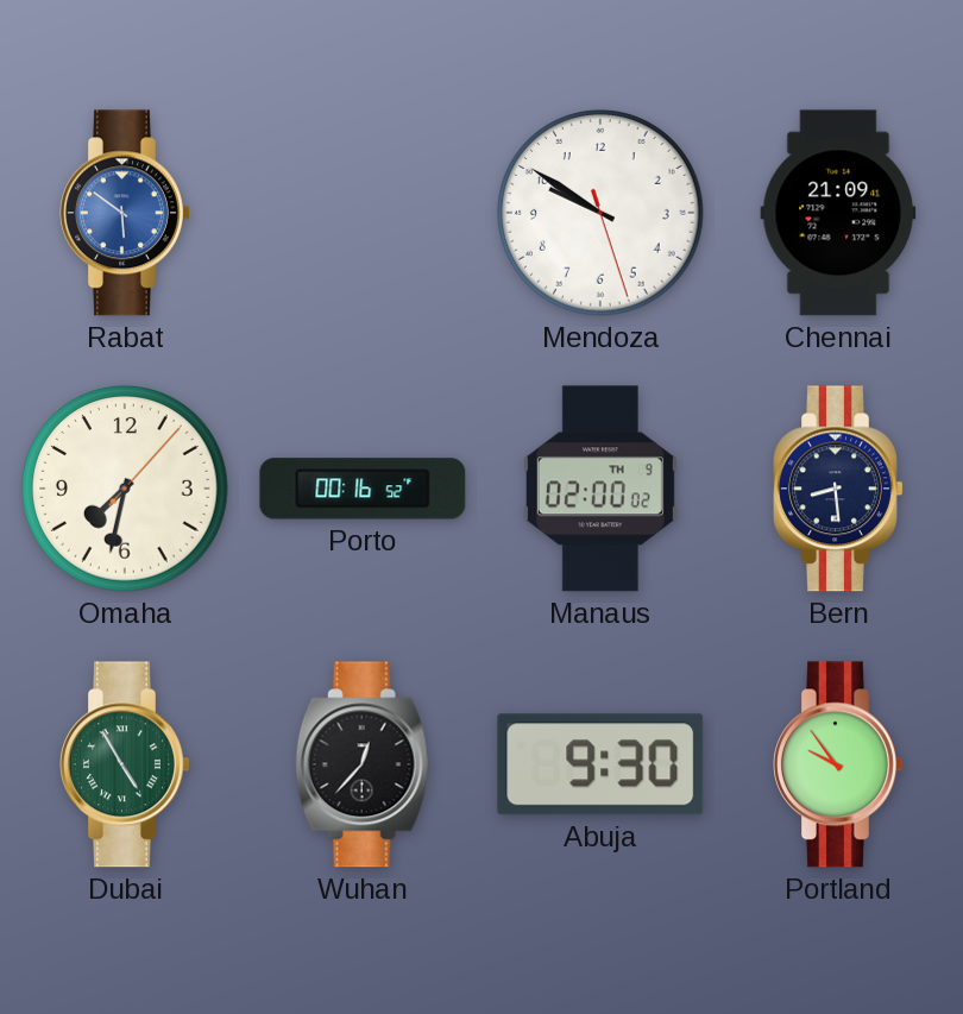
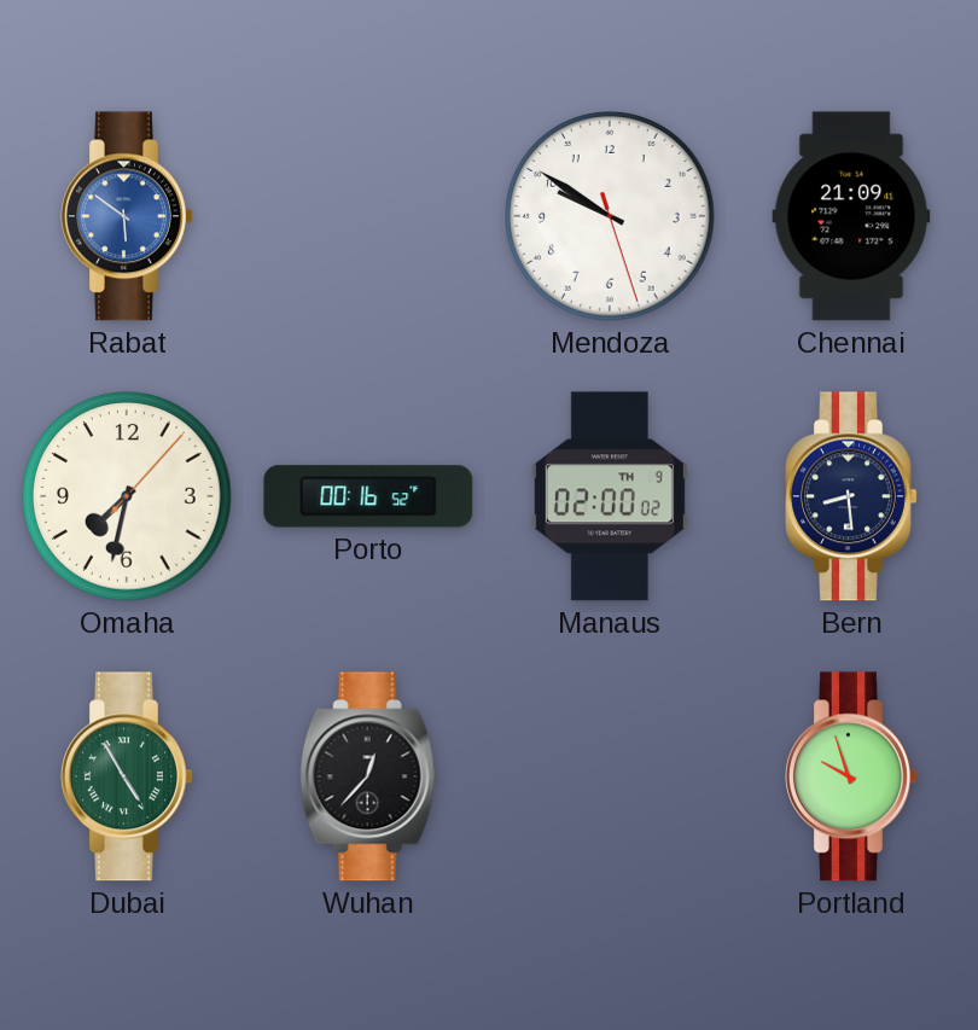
Abuja: 9:30 -> none (600, 764)
Portland: 9:54 -> 9:57 (851, 776)
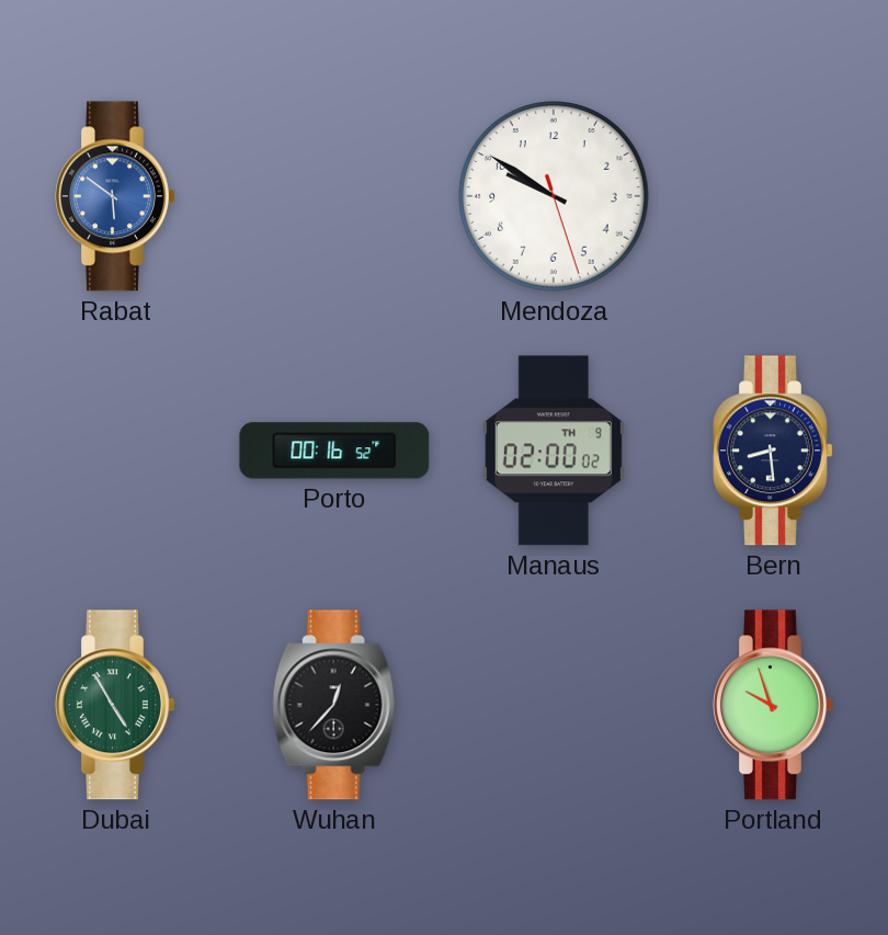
Chennai: 21:09 -> none (851, 216)
Omaha: 7:32 -> none (127, 496)
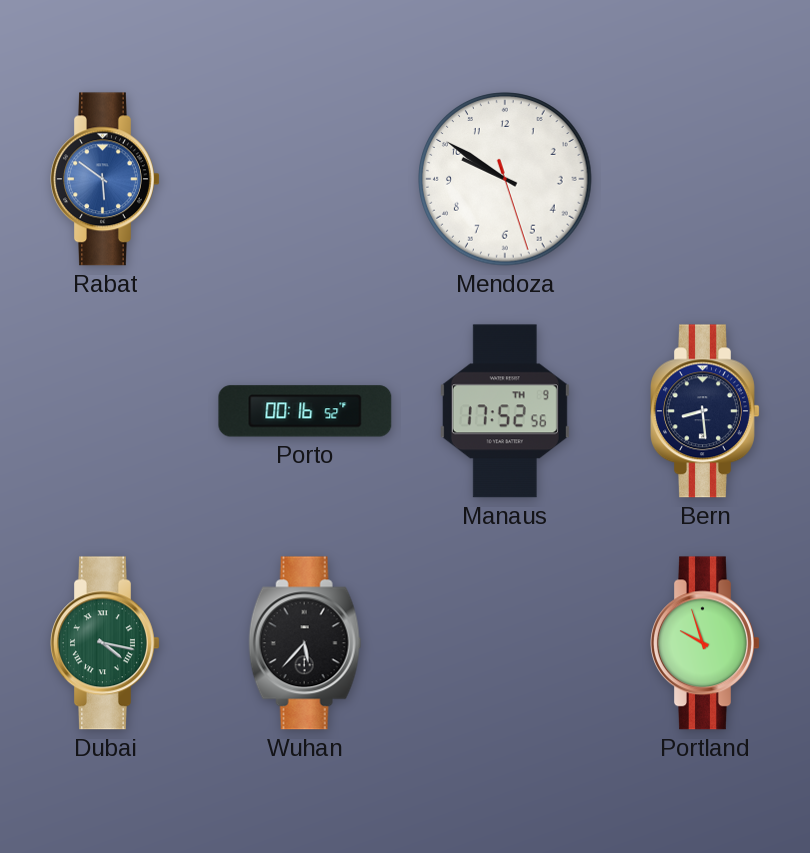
Manaus: 02:00 -> 17:52 (505, 411)
Dubai: 4:55 -> 4:17 (105, 643)
Wuhan: 12:37 -> 5:37 (305, 643)
